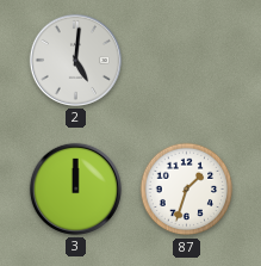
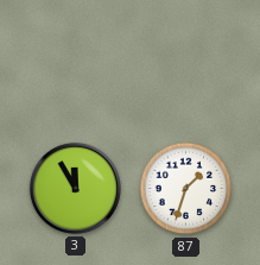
2: 5:01 -> none (75, 60)
3: 12:00 -> 11:55 (75, 188)
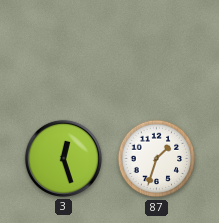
3: 11:55 -> 12:27 (63, 158)
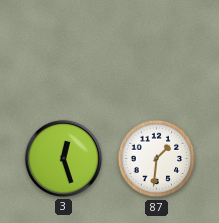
87: 1:33 -> 1:31 (157, 159)
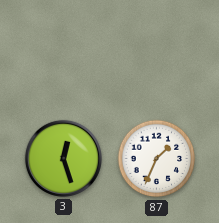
87: 1:31 -> 1:34 (157, 159)
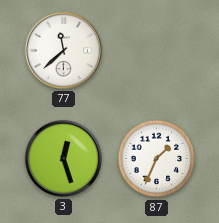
77: none -> 11:38 (63, 50)
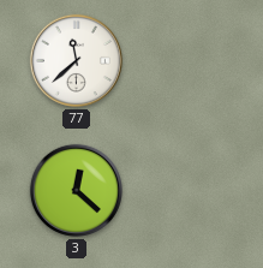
3: 12:27 -> 12:22 (76, 190)
87: 1:34 -> none (157, 159)
